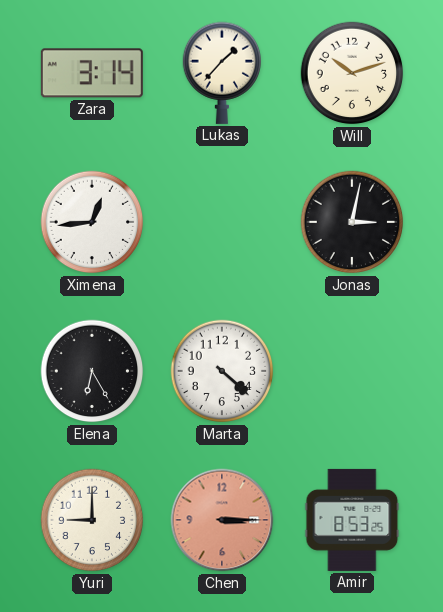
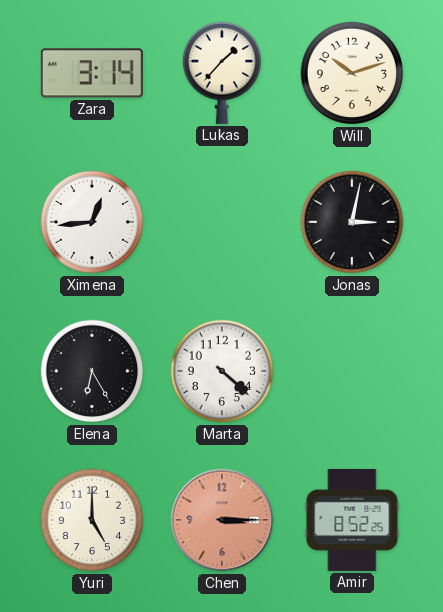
Yuri: 9:00 -> 5:00 (92, 520)
Amir: 8:53 -> 8:52 (352, 520)
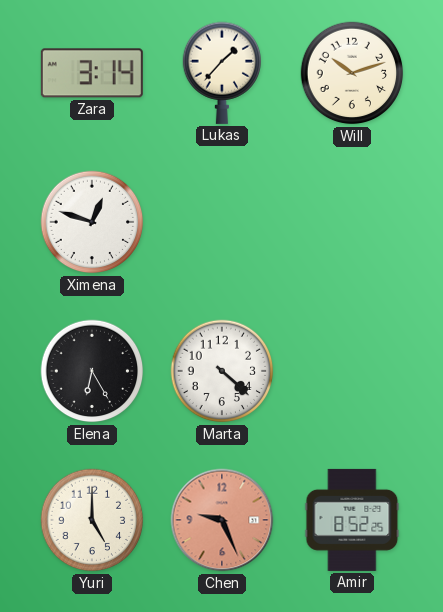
Ximena: 12:44 -> 12:48 (92, 222)
Jonas: 3:02 -> none (352, 222)
Chen: 3:15 -> 9:26 (222, 520)
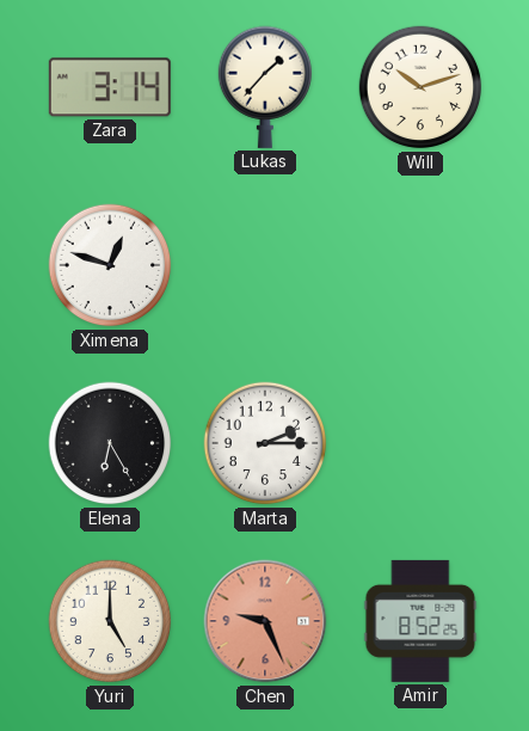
Marta: 4:22 -> 2:15 (265, 443)
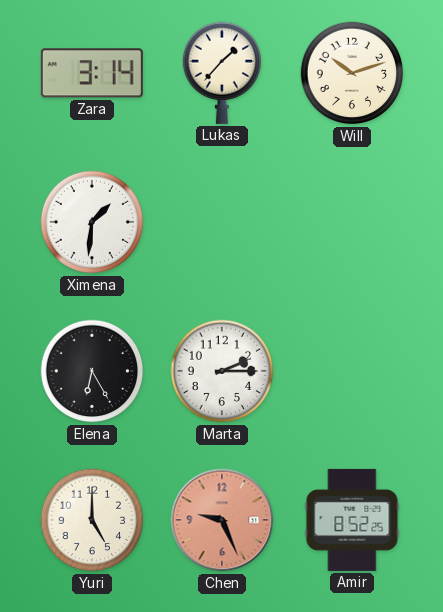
Ximena: 12:48 -> 1:31 (92, 222)
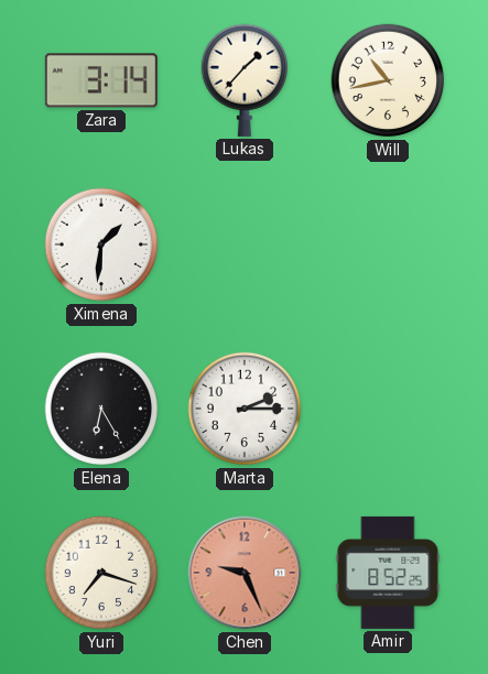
Will: 10:12 -> 10:43 (388, 80)
Yuri: 5:00 -> 7:18 (101, 573)
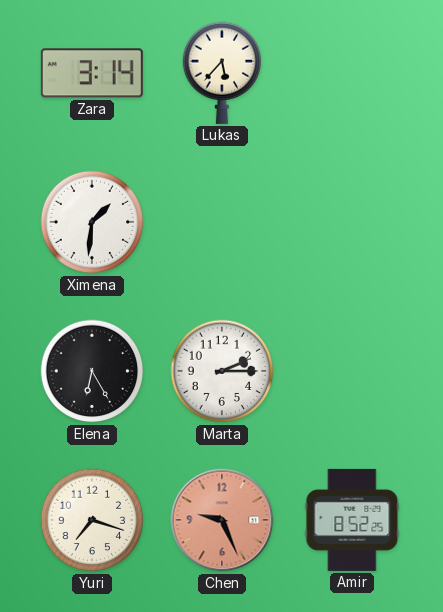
Lukas: 1:37 -> 5:37 (221, 73)
Will: 10:43 -> none (388, 80)
